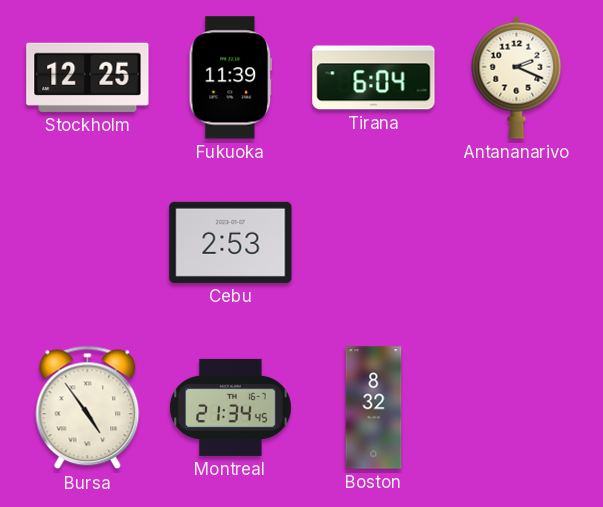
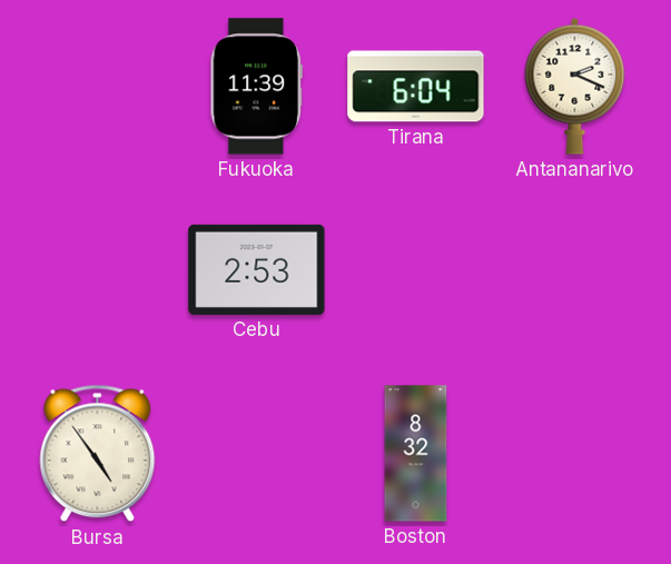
Stockholm: 12:25 -> none (88, 77)
Montreal: 21:34 -> none (231, 407)
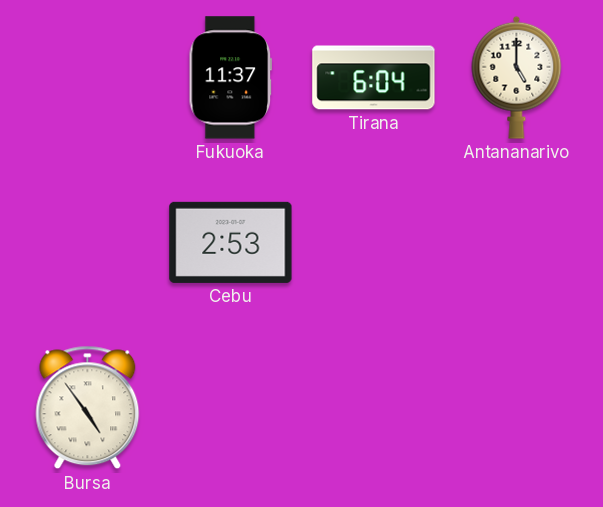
Fukuoka: 11:39 -> 11:37 (230, 78)
Antananarivo: 2:19 -> 5:00 (517, 77)
Boston: 8:32 -> none (416, 454)
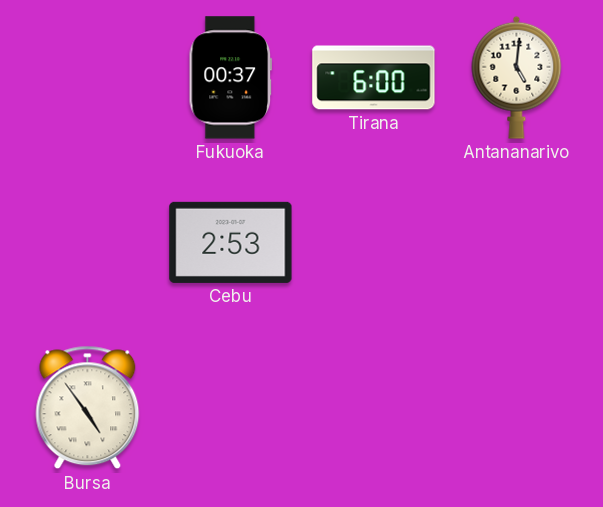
Fukuoka: 11:37 -> 00:37 (230, 78)
Tirana: 6:04 -> 6:00 (374, 78)
Antananarivo: 5:00 -> 5:01 (517, 77)
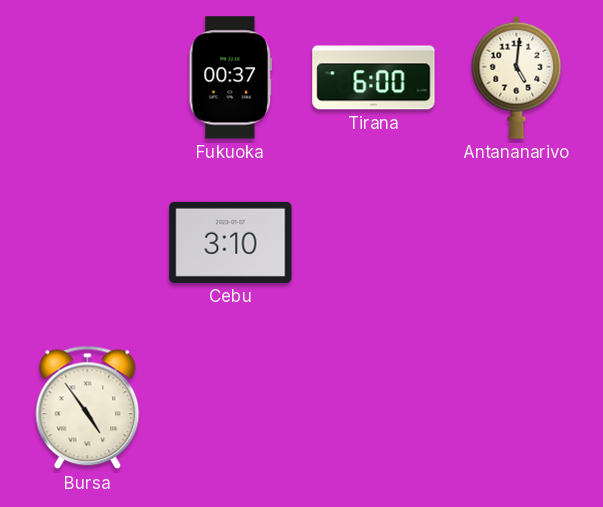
Cebu: 2:53 -> 3:10 (231, 242)
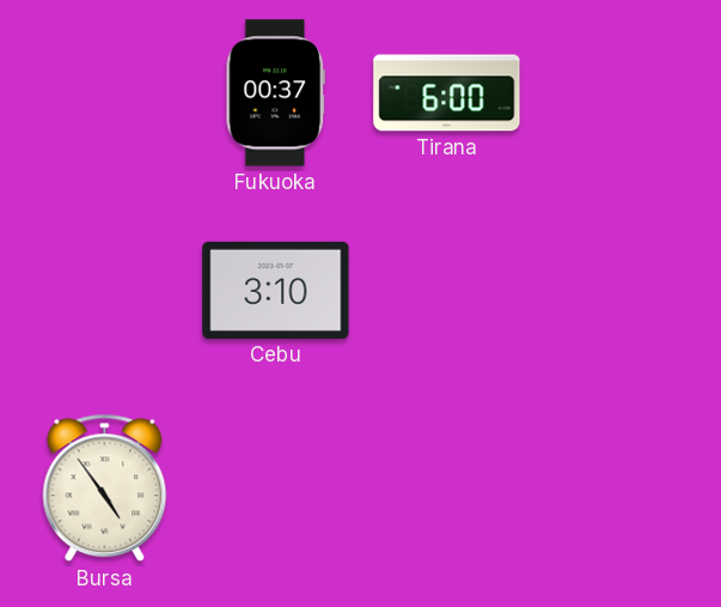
Antananarivo: 5:01 -> none (517, 77)
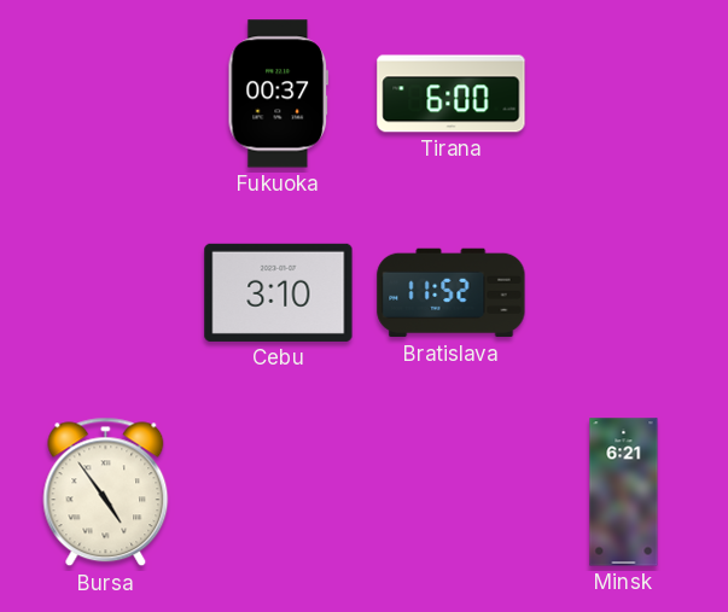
Bratislava: none -> 11:52 (452, 293)
Minsk: none -> 6:21 (624, 492)
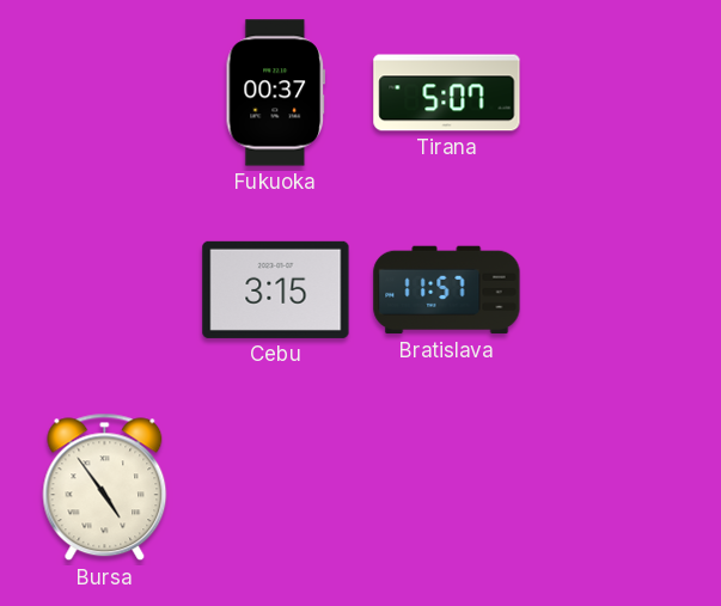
Tirana: 6:00 -> 5:07 (447, 93)
Cebu: 3:10 -> 3:15 (276, 289)
Bratislava: 11:52 -> 11:57 (447, 290)
Minsk: 6:21 -> none (624, 492)
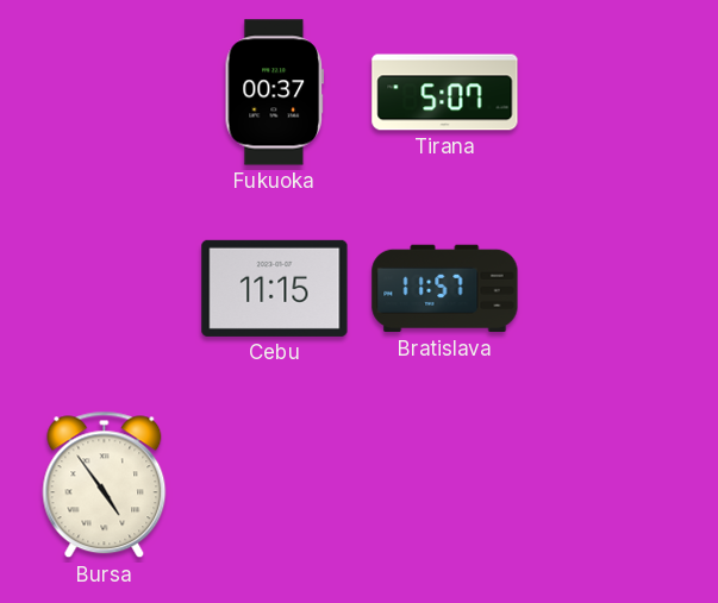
Cebu: 3:15 -> 11:15 (275, 288)
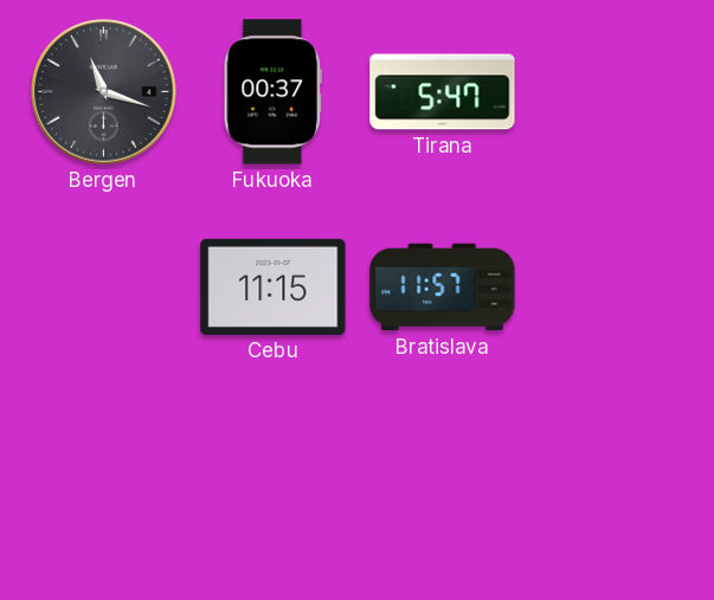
Bergen: none -> 11:18 (104, 92)
Tirana: 5:07 -> 5:47 (443, 92)
Bursa: 4:54 -> none (105, 485)
